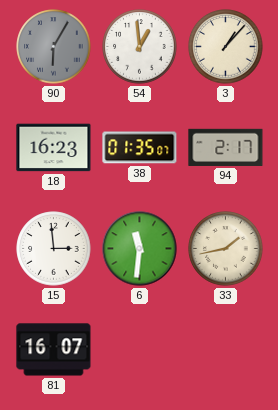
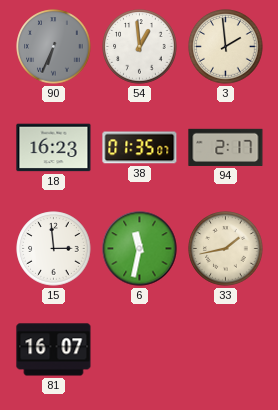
90: 6:05 -> 6:34 (54, 47)
3: 1:07 -> 1:59 (226, 47)
6: 11:31 -> 11:32 (140, 249)
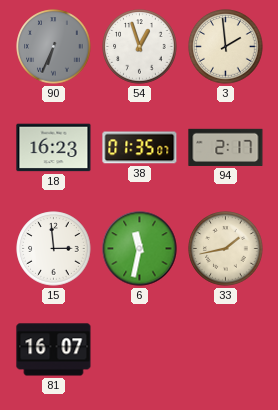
54: 12:59 -> 12:57 (140, 47)
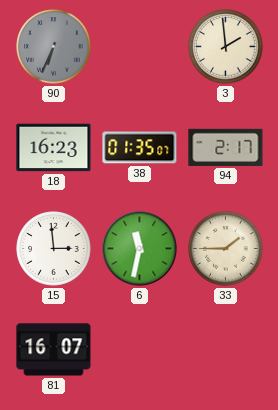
54: 12:57 -> none (140, 47)
33: 1:43 -> 1:45 (226, 249)
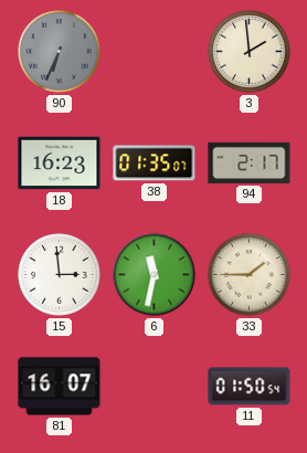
11: none -> 01:50 (250, 387)
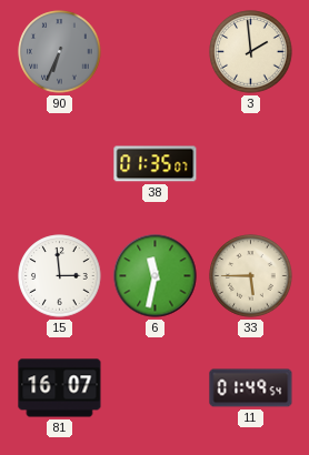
18: 16:23 -> none (60, 164)
94: 2:17 -> none (250, 162)
33: 1:45 -> 5:45 (251, 276)
11: 01:50 -> 01:49 (251, 388)
